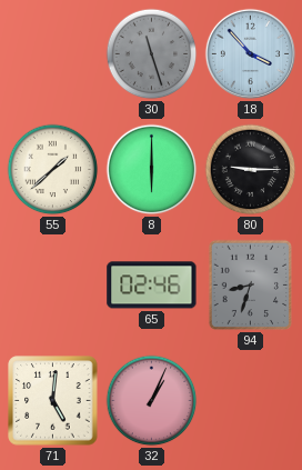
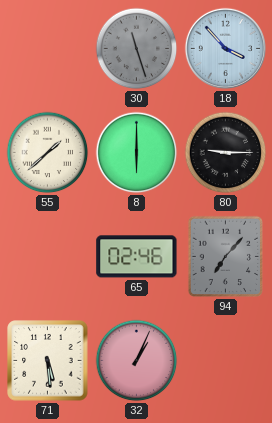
94: 8:33 -> 7:07 (226, 257)
71: 5:01 -> 5:29 (48, 361)
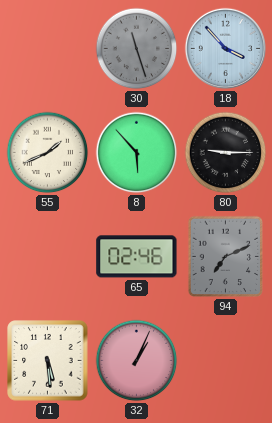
55: 1:38 -> 1:41 (48, 153)
8: 6:00 -> 5:53 (137, 153)
94: 7:07 -> 7:11 (226, 257)
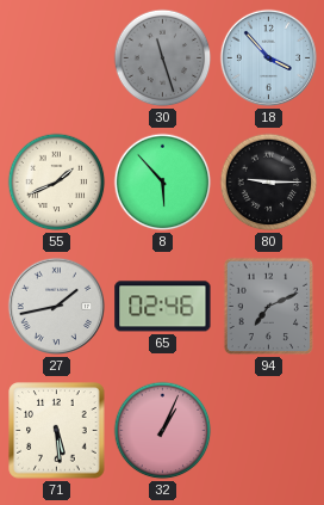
27: none -> 1:43 (56, 306)
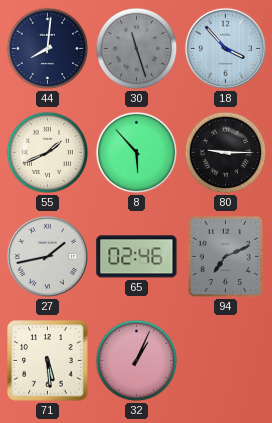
44: none -> 8:01 (48, 49)
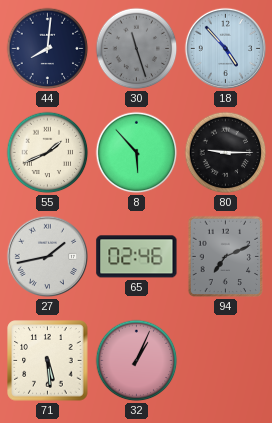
18: 3:53 -> 4:53 (225, 48)
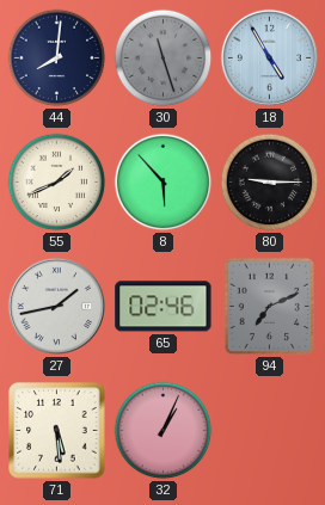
18: 4:53 -> 4:55 (269, 57)
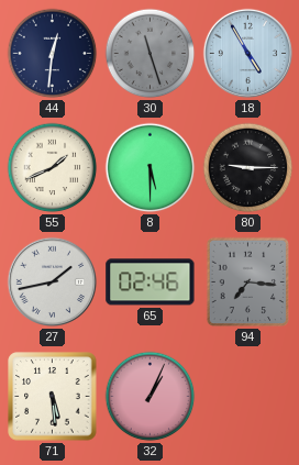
44: 8:01 -> 12:31 (53, 54)
8: 5:53 -> 5:30 (151, 168)
94: 7:11 -> 7:16 (248, 283)
